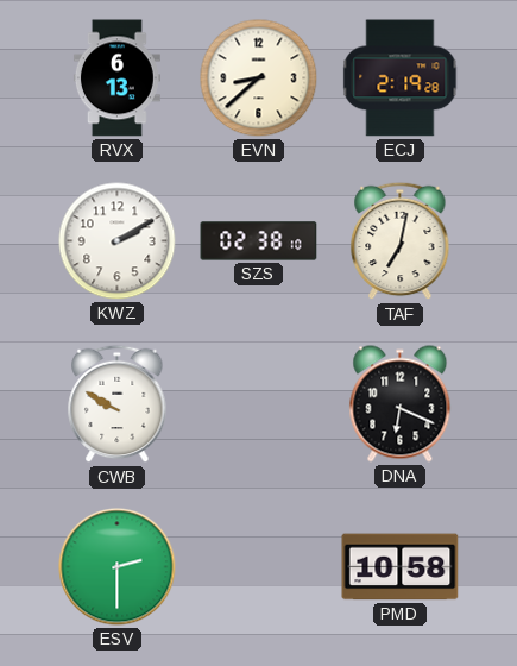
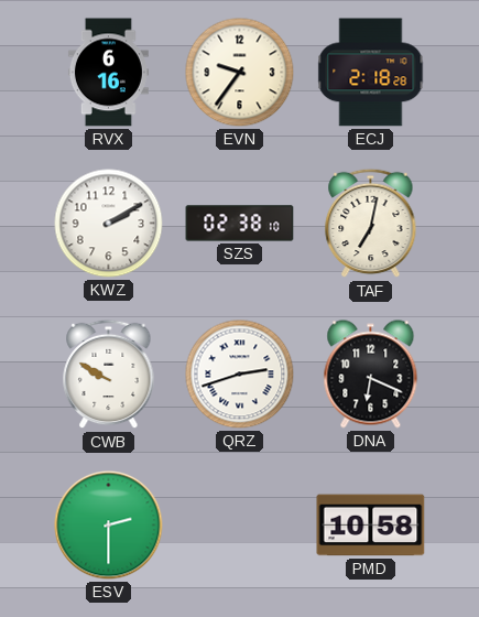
RVX: 6:13 -> 6:16 (108, 73)
EVN: 8:38 -> 9:36 (240, 73)
ECJ: 2:19 -> 2:18 (371, 73)
QRZ: none -> 2:42 (240, 375)
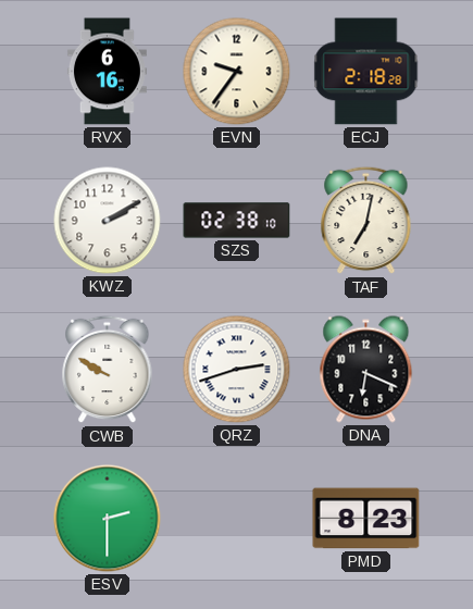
PMD: 10:58 -> 8:23 (366, 519)
